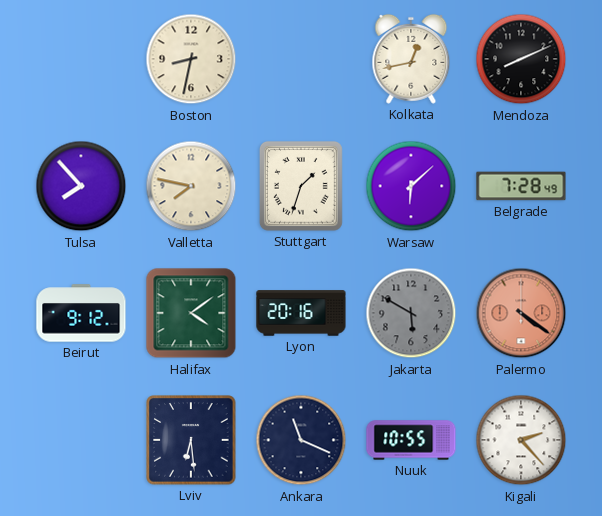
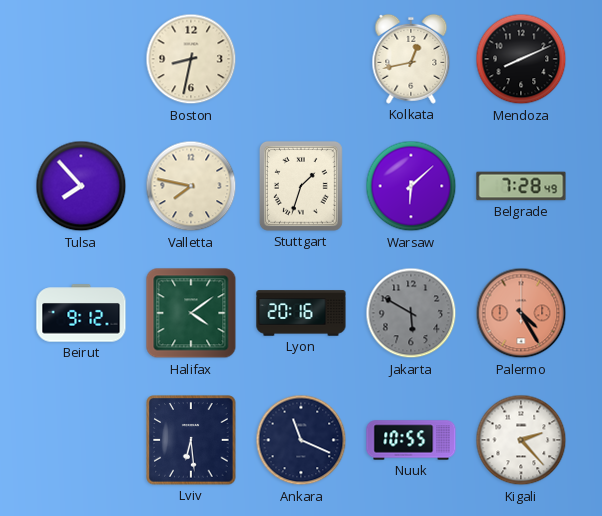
Palermo: 4:21 -> 4:25 (521, 313)
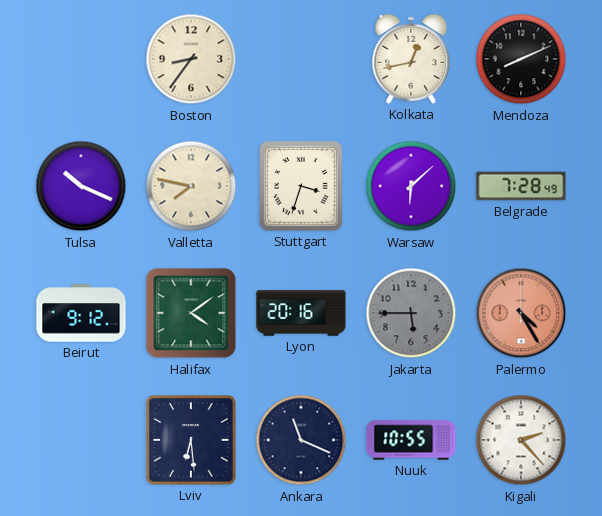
Boston: 8:32 -> 8:36 (191, 59)
Tulsa: 7:53 -> 10:19 (81, 186)
Stuttgart: 1:33 -> 3:33 (301, 186)
Jakarta: 5:50 -> 5:45 (411, 313)
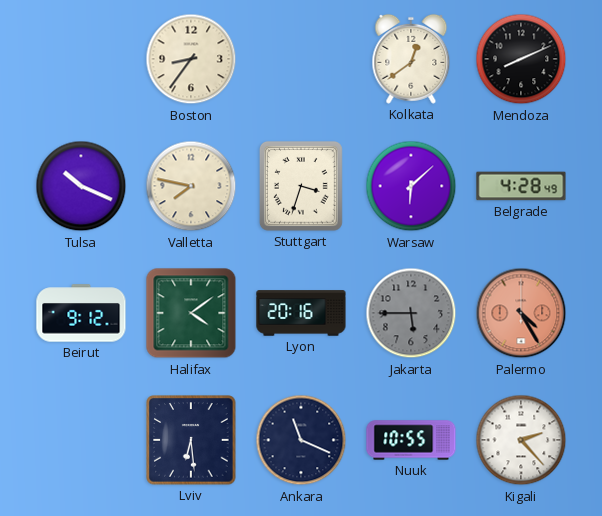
Kolkata: 12:43 -> 12:39 (411, 59)
Belgrade: 7:28 -> 4:28 (521, 186)
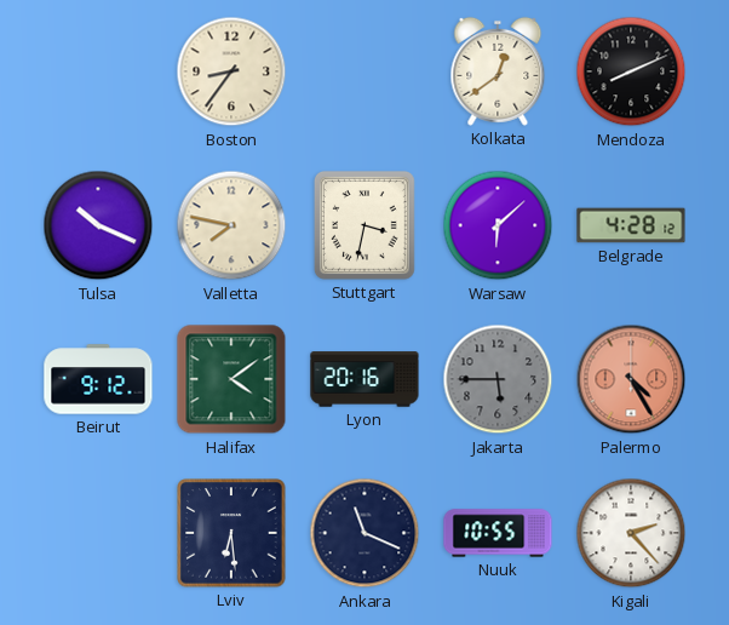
Stuttgart: 3:33 -> 3:32 (364, 225)
Belgrade: 4:28:49 -> 4:28:12 (631, 225)
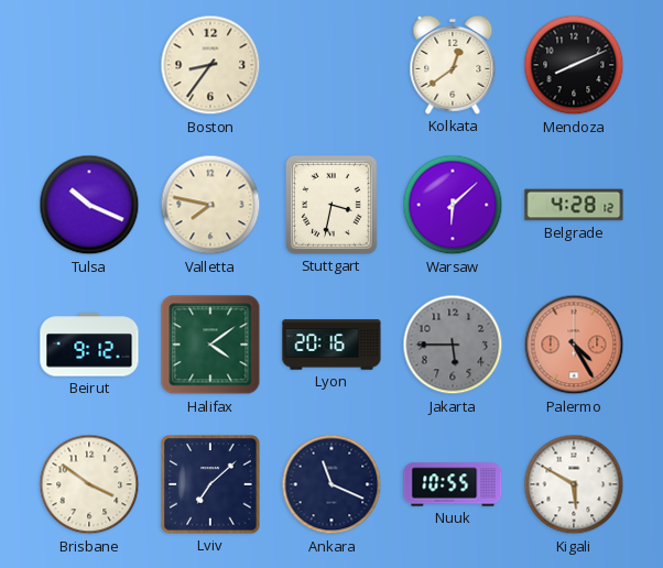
Brisbane: none -> 3:51 (89, 484)
Lviv: 6:29 -> 7:08 (210, 484)
Kigali: 2:23 -> 5:50 (574, 484)
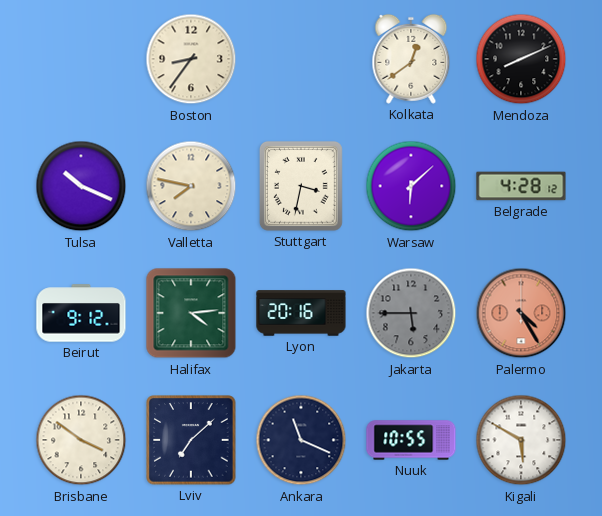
Halifax: 4:09 -> 4:14 (191, 313)
